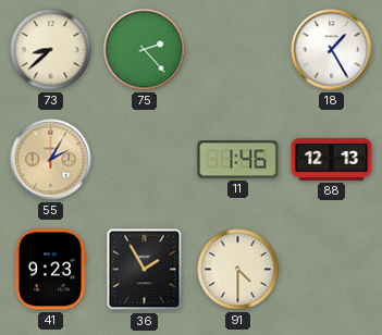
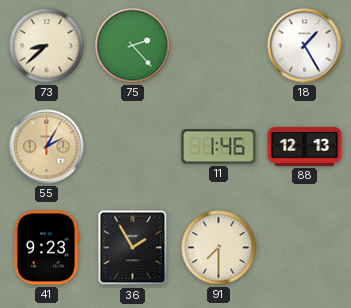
91: 4:30 -> 7:30 (219, 248)
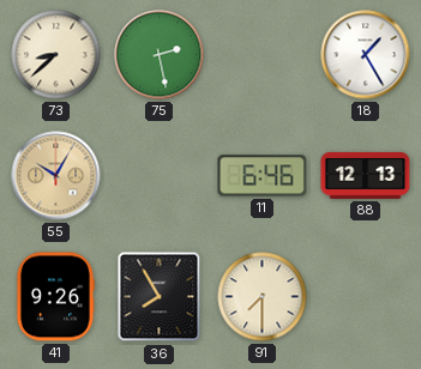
75: 2:23 -> 2:28 (160, 55)
55: 2:05 -> 10:05 (56, 176)
11: 1:46 -> 6:46 (263, 176)
41: 9:23 -> 9:26 (55, 297)
36: 1:55 -> 7:55 (160, 297)
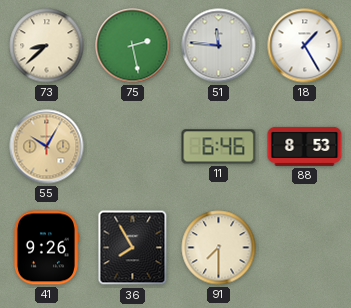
51: none -> 11:46 (219, 46)
88: 12:13 -> 8:53 (305, 146)
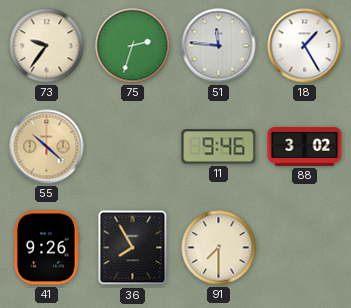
73: 8:38 -> 9:36 (47, 46)
75: 2:28 -> 2:33 (133, 46)
55: 10:05 -> 10:22 (47, 147)
11: 6:46 -> 9:46 (219, 147)
88: 8:53 -> 3:02 (305, 146)
